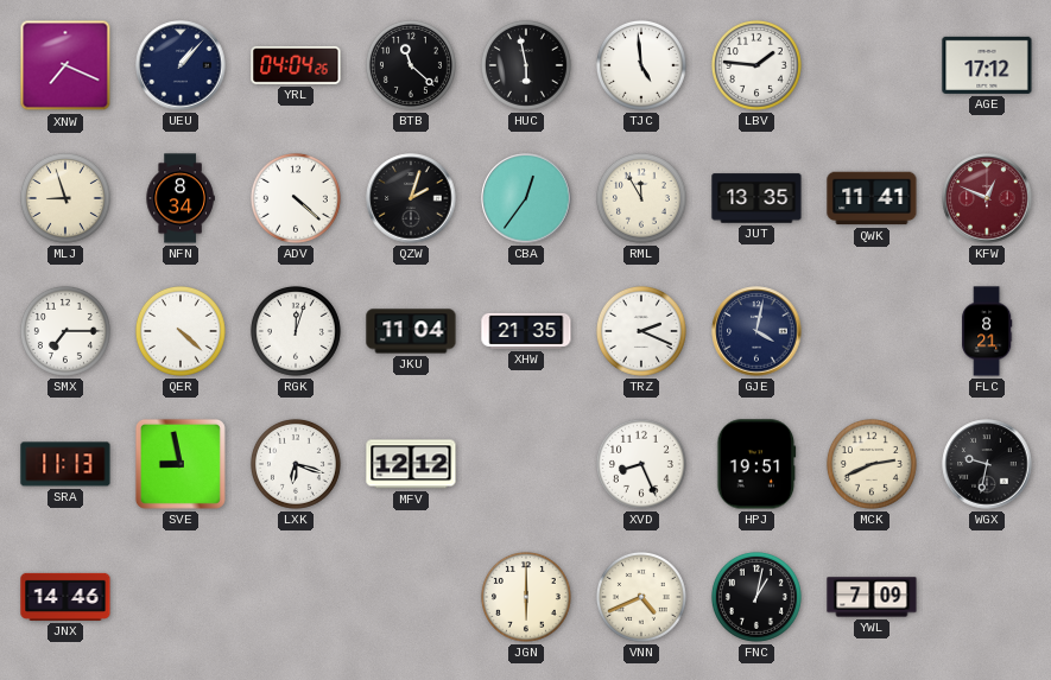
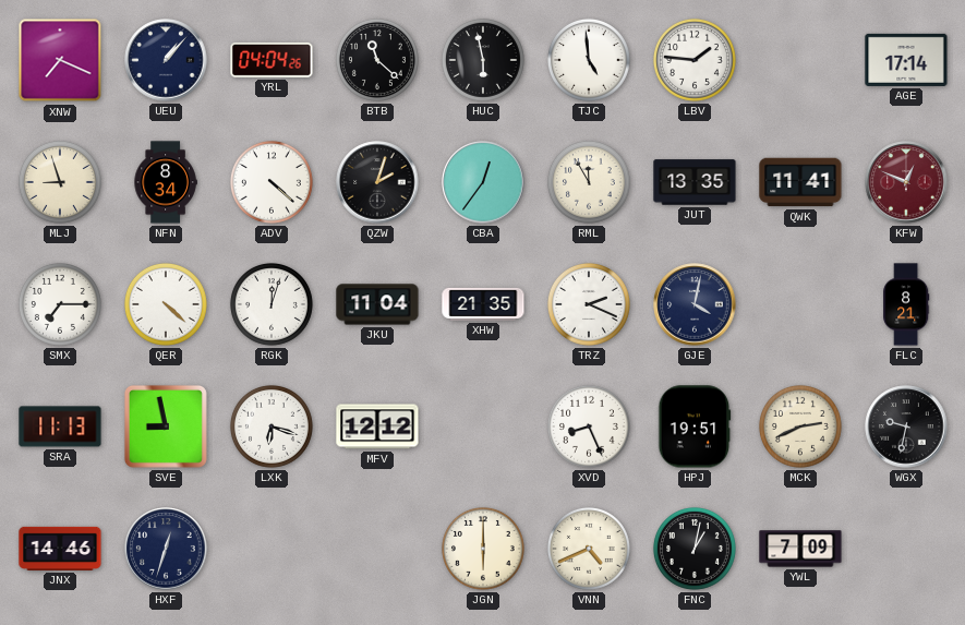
AGE: 17:12 -> 17:14 (906, 60)
HXF: none -> 12:33 (166, 549)
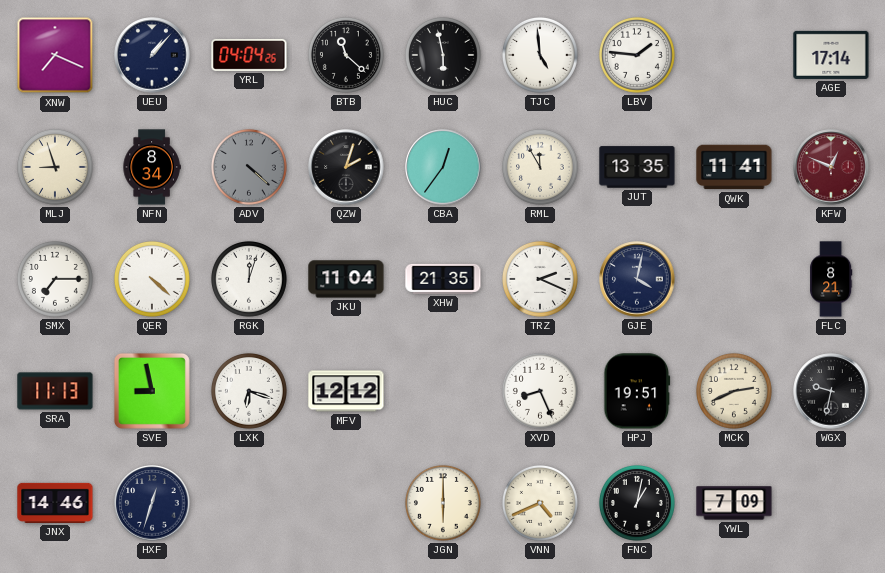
ADV dial: white -> grey (249, 167)
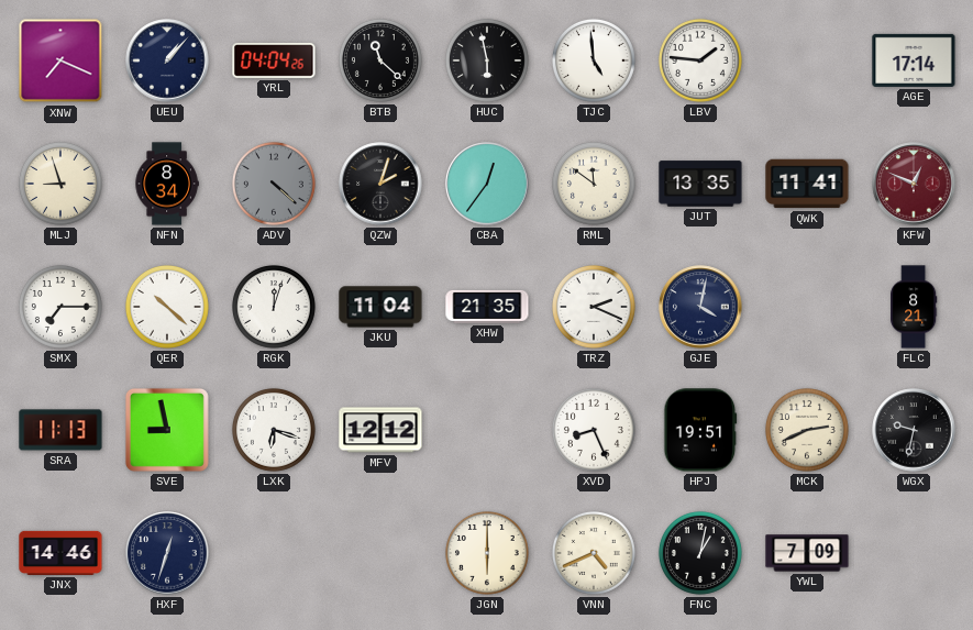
RML: 11:55 -> 11:51 (594, 184)
QER: 4:22 -> 10:22 (167, 307)
